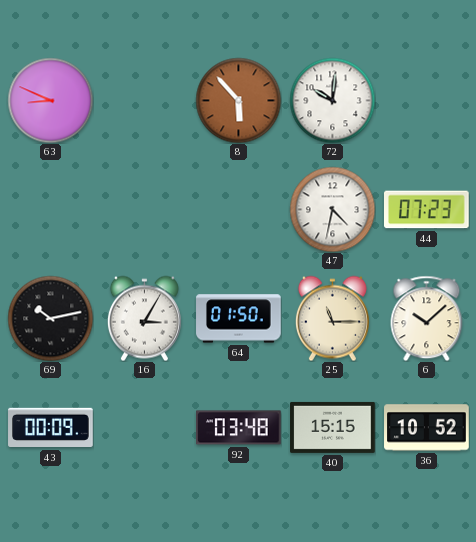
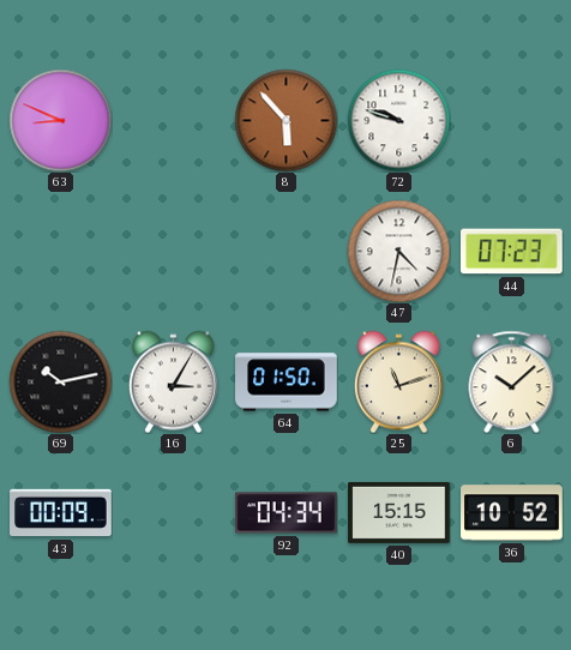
72: 10:01 -> 9:48 (398, 120)
25: 11:15 -> 11:12 (398, 381)
92: 03:48 -> 04:34 (287, 513)
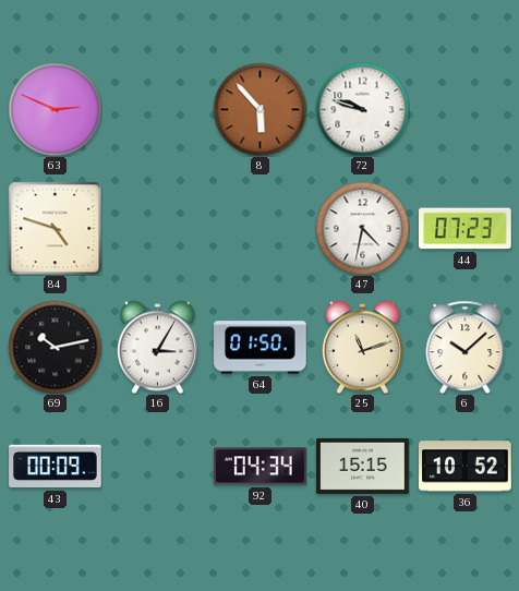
63: 8:49 -> 2:49 (55, 109)
84: none -> 4:48 (55, 228)
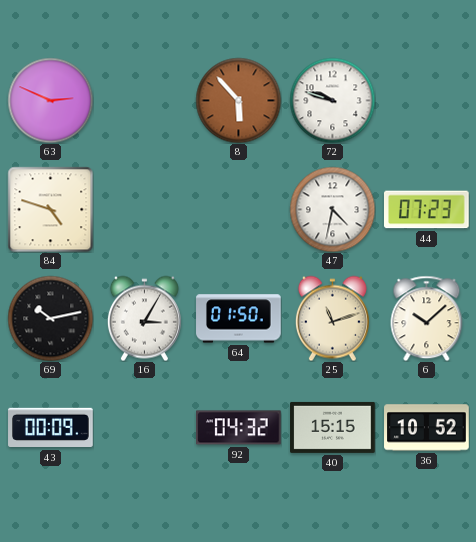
92: 04:34 -> 04:32 (239, 428)
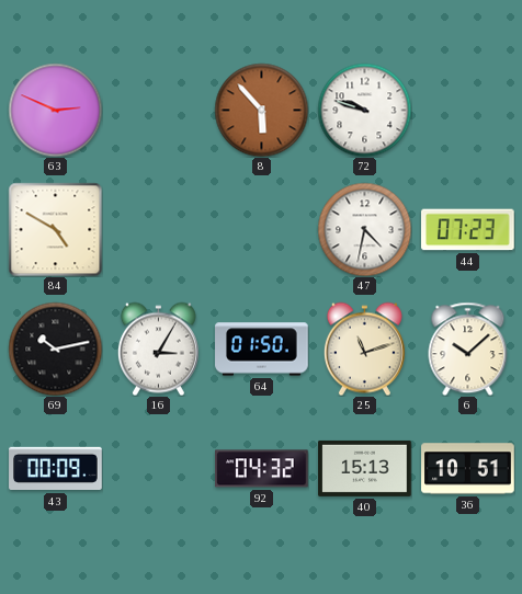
84: 4:48 -> 4:50 (55, 229)
40: 15:15 -> 15:13 (365, 468)
36: 10:52 -> 10:51 (468, 469)
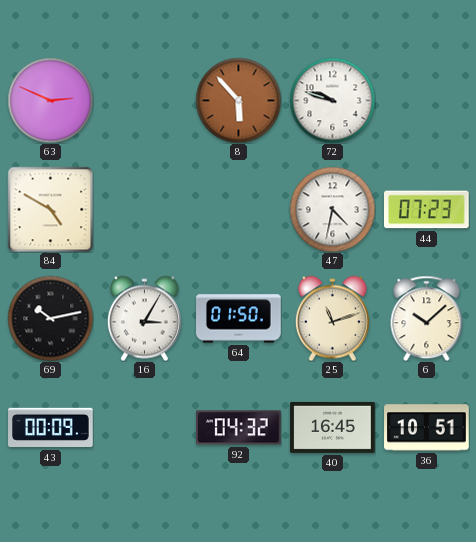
40: 15:13 -> 16:45 (333, 427)
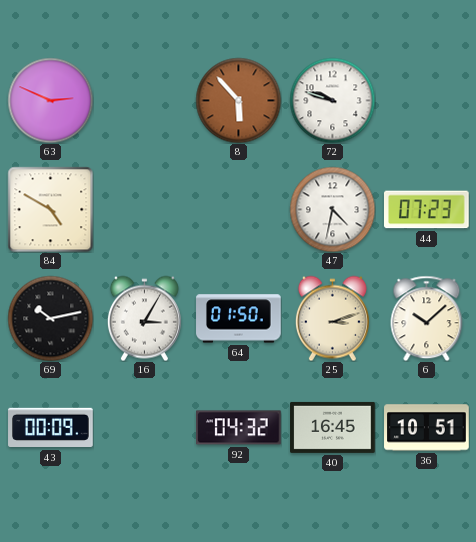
25: 11:12 -> 3:12 (332, 318)
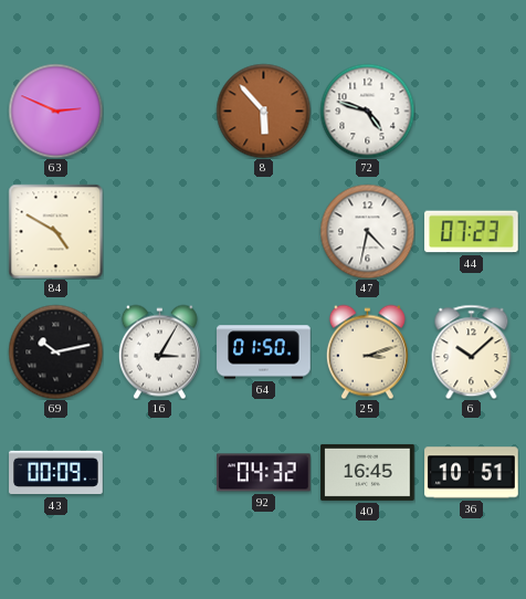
72: 9:48 -> 4:48 (367, 111)
